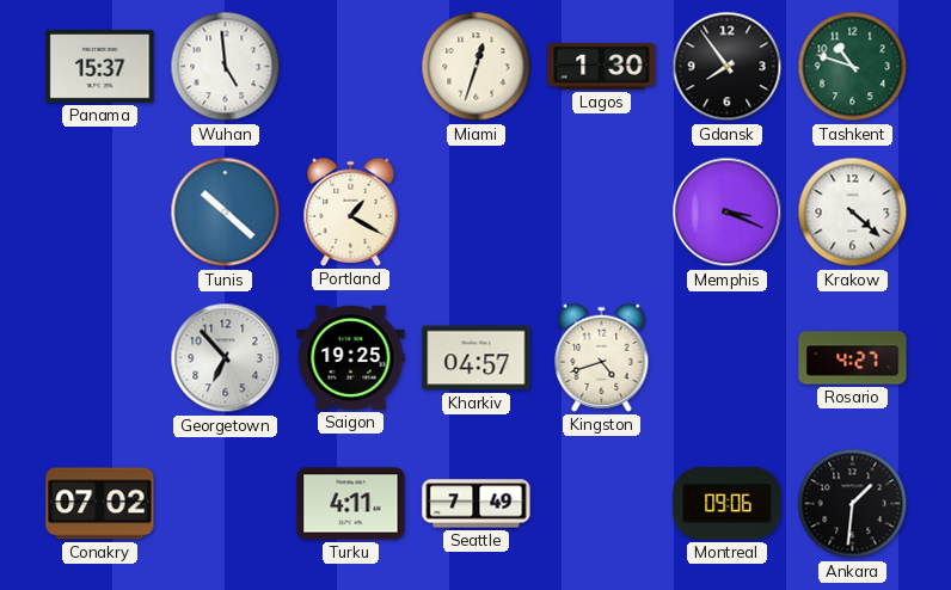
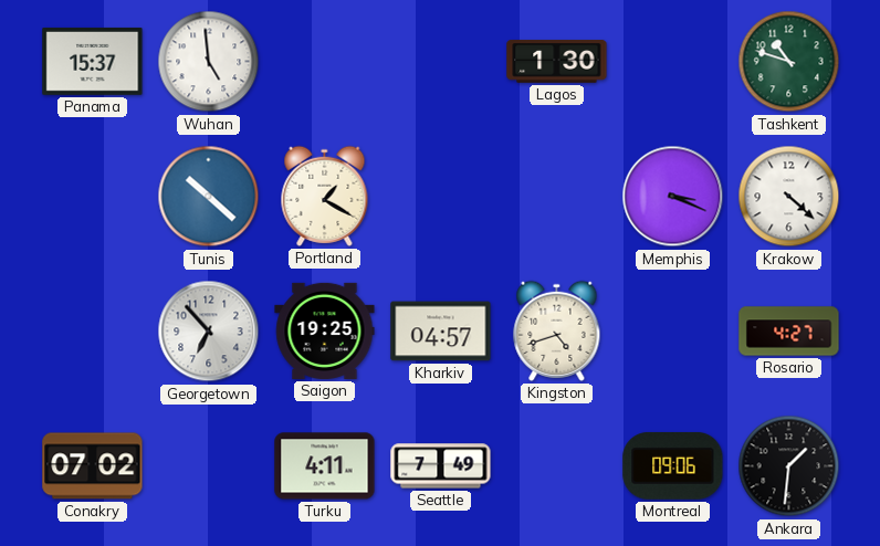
Miami: 12:33 -> none (477, 67)
Gdansk: 7:54 -> none (728, 67)
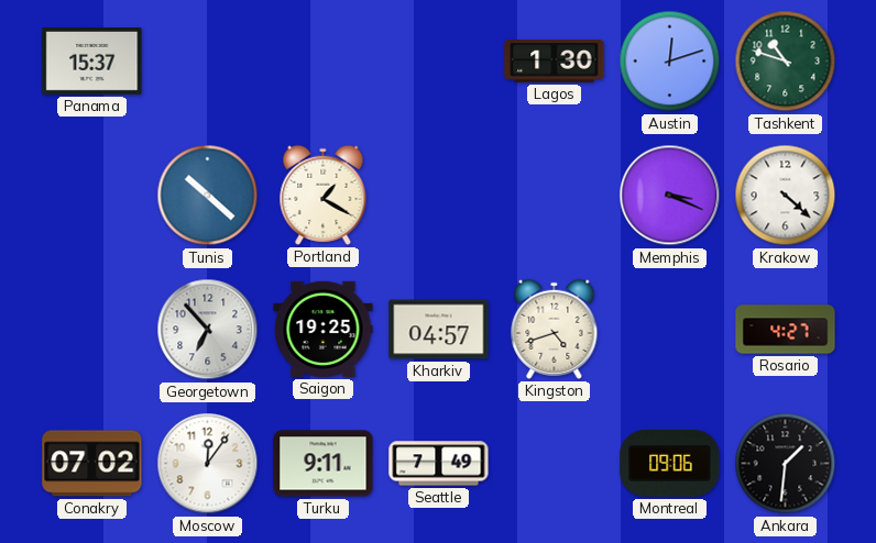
Wuhan: 4:59 -> none (209, 62)
Austin: none -> 12:12 (670, 62)
Moscow: none -> 12:06 (208, 464)
Turku: 4:11 -> 9:11 (324, 464)
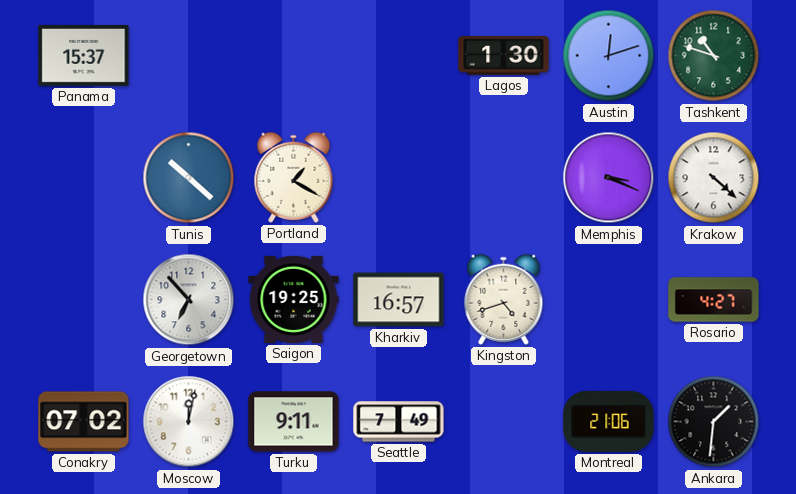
Kharkiv: 04:57 -> 16:57 (399, 300)
Moscow: 12:06 -> 12:02 (189, 422)
Montreal: 09:06 -> 21:06 (609, 421)
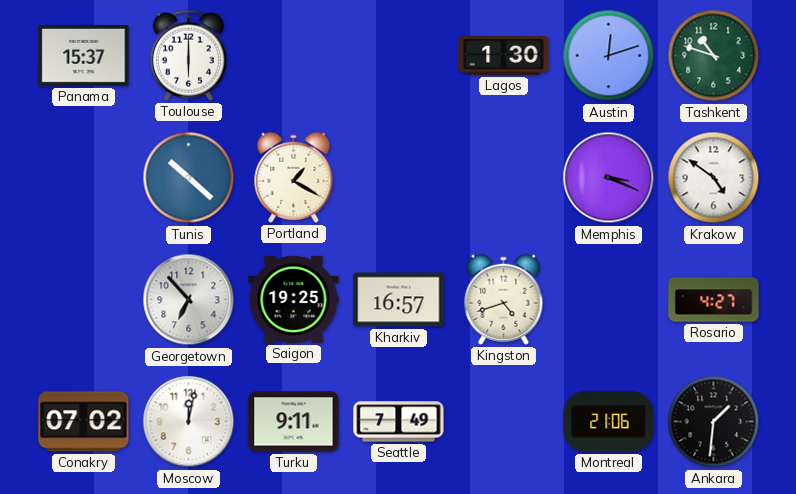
Toulouse: none -> 6:00 (188, 55)
Krakow: 4:22 -> 4:51 (714, 178)
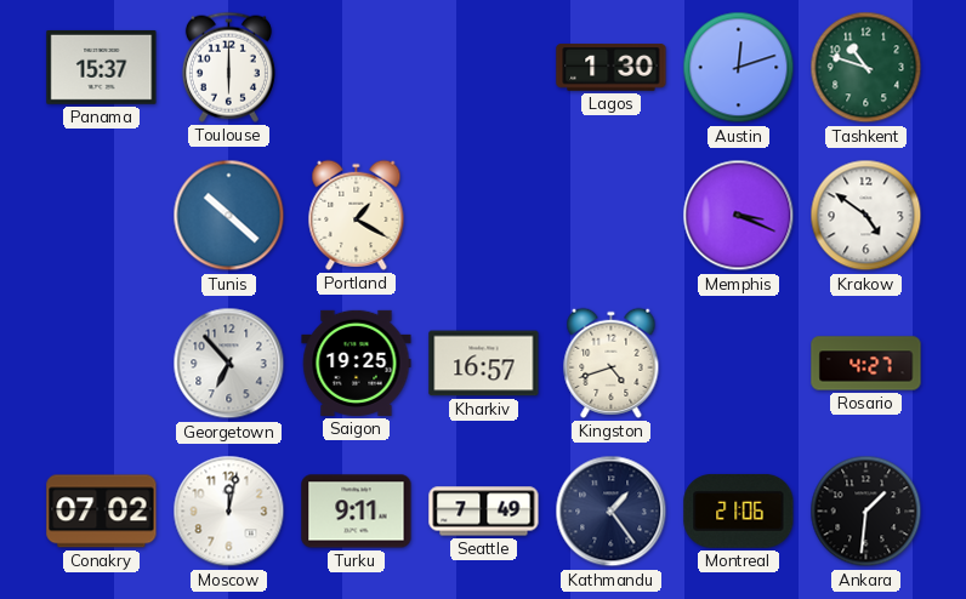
Kathmandu: none -> 1:24 (612, 512)
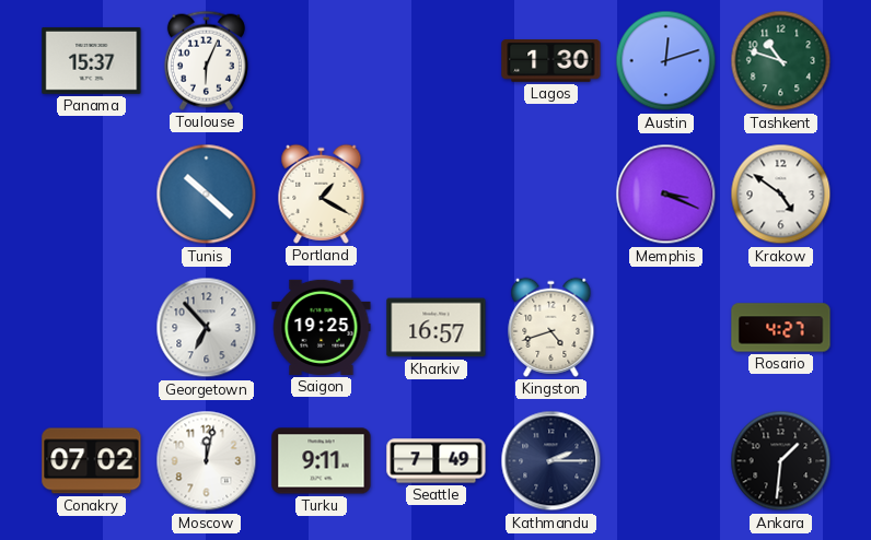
Toulouse: 6:00 -> 6:04 (206, 60)
Kathmandu: 1:24 -> 2:15 (551, 461)
Montreal: 21:06 -> none (739, 510)
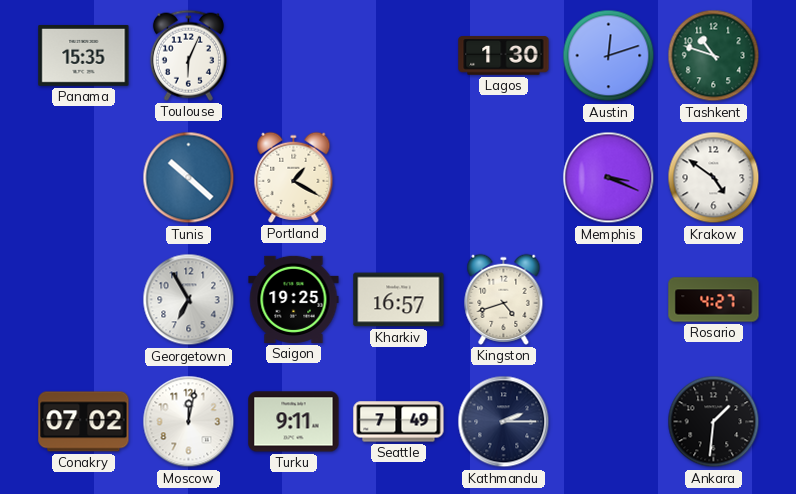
Panama: 15:37 -> 15:35 (84, 55)
Georgetown: 6:53 -> 6:55 (189, 300)
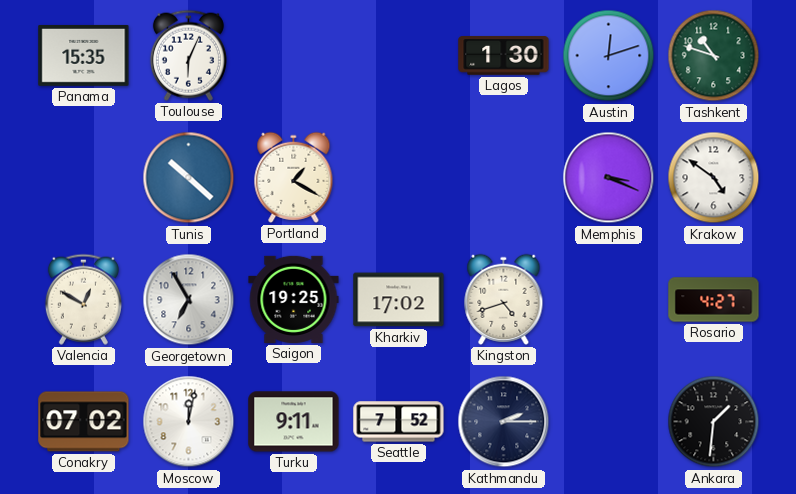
Valencia: none -> 12:50 (83, 299)
Kharkiv: 16:57 -> 17:02 (399, 300)
Seattle: 7:49 -> 7:52 (399, 422)
